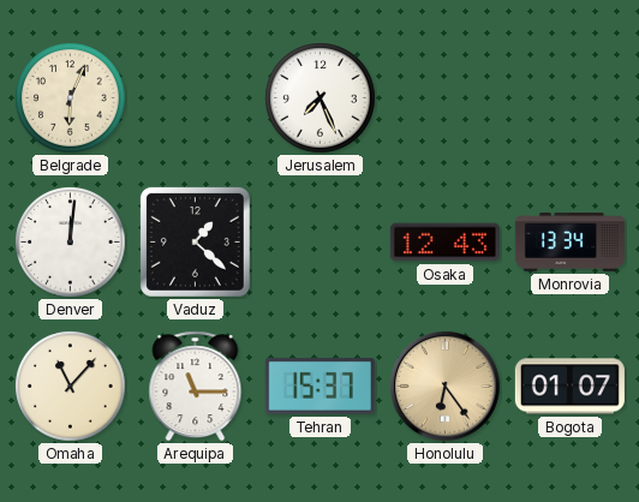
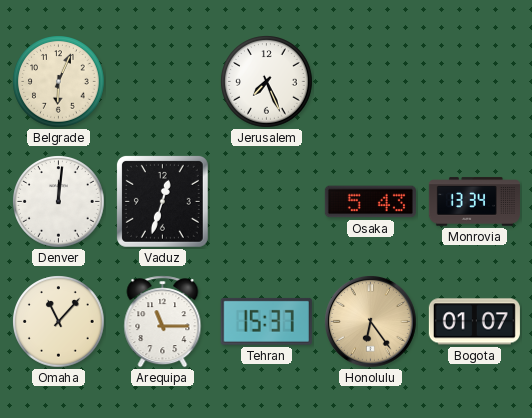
Vaduz: 1:22 -> 12:33 (162, 201)
Osaka: 12:43 -> 5:43 (370, 202)
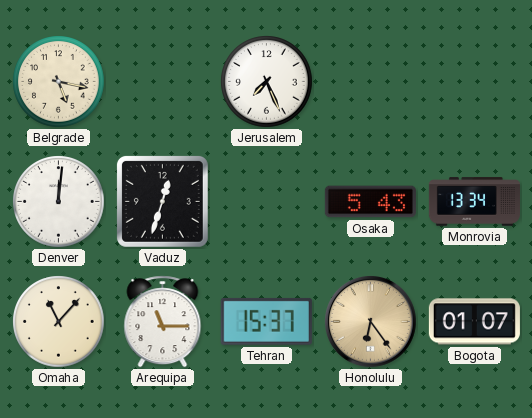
Belgrade: 6:04 -> 5:17 (59, 82)
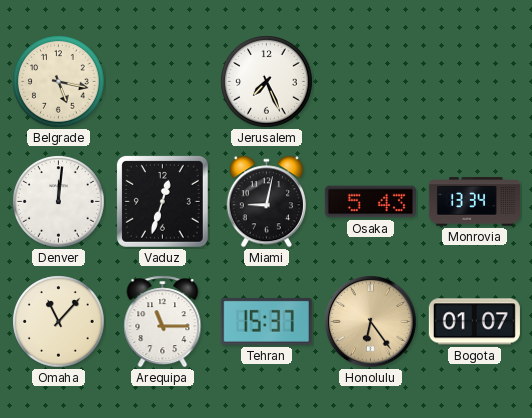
Miami: none -> 9:02 (266, 202)
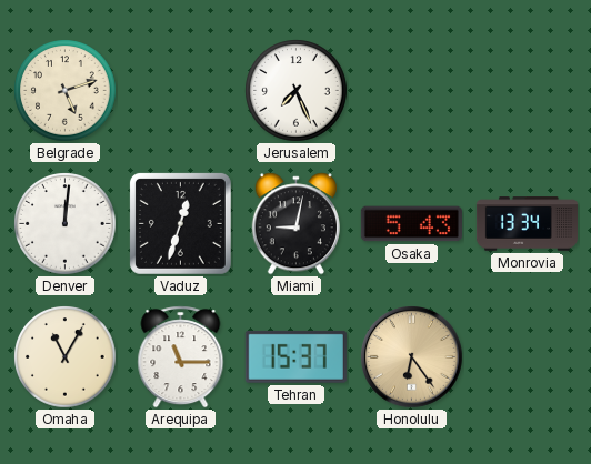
Belgrade: 5:17 -> 5:12 (66, 91)
Omaha: 11:07 -> 11:05 (66, 357)
Bogota: 01:07 -> none (474, 322)
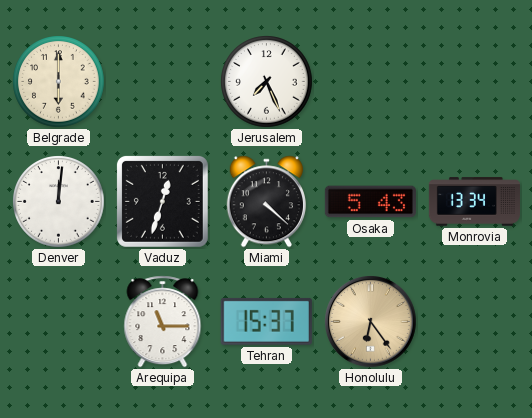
Belgrade: 5:12 -> 6:00 (59, 82)
Miami: 9:02 -> 4:22 (266, 202)
Omaha: 11:05 -> none (66, 357)
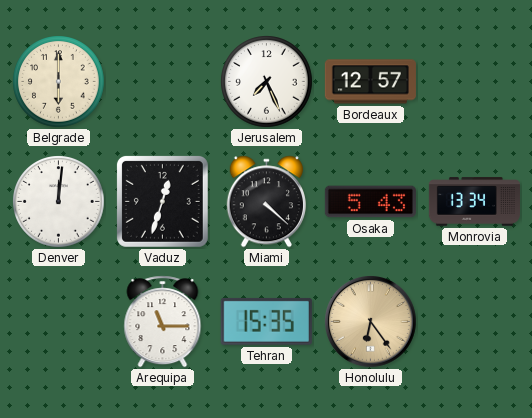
Bordeaux: none -> 12:57 (370, 82)
Tehran: 15:37 -> 15:35 (266, 321)
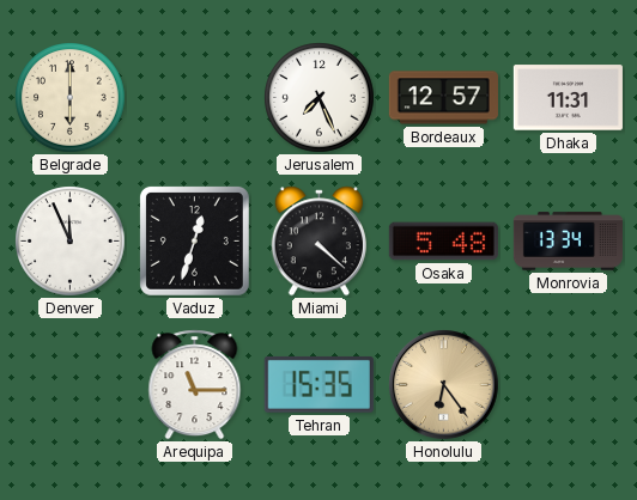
Dhaka: none -> 11:31 (568, 98)
Denver: 12:01 -> 11:56 (71, 242)
Osaka: 5:43 -> 5:48 (443, 242)
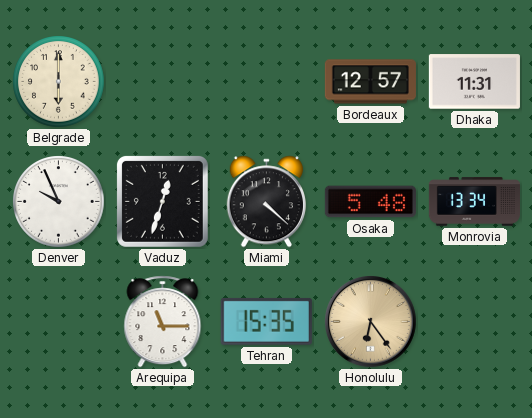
Jerusalem: 7:26 -> none (320, 98)
Denver: 11:56 -> 9:56 (59, 202)
